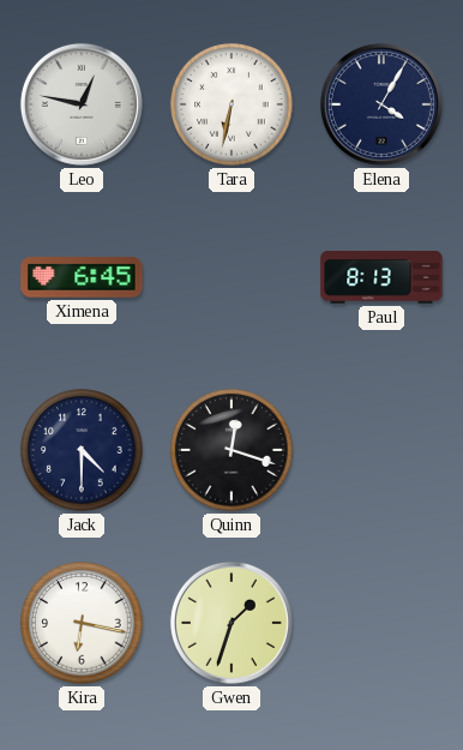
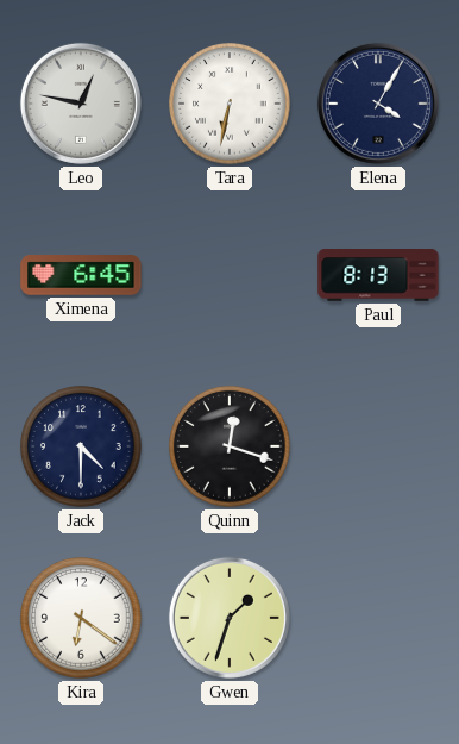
Kira: 6:17 -> 6:21 (81, 618)
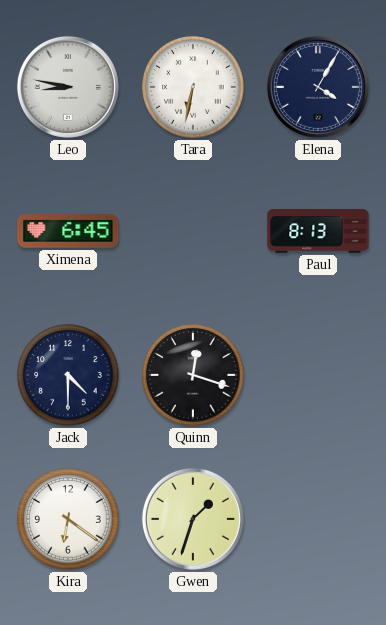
Leo: 12:47 -> 8:47 (68, 87)
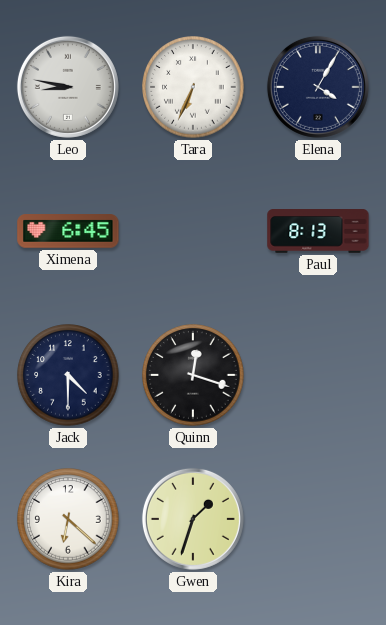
Tara: 6:32 -> 6:34 (193, 87)
Kira: 6:21 -> 6:22 (68, 519)
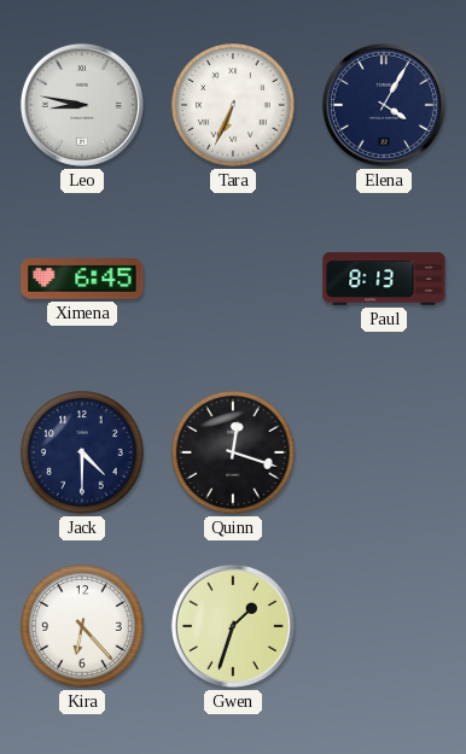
Kira: 6:22 -> 6:23 (82, 626)
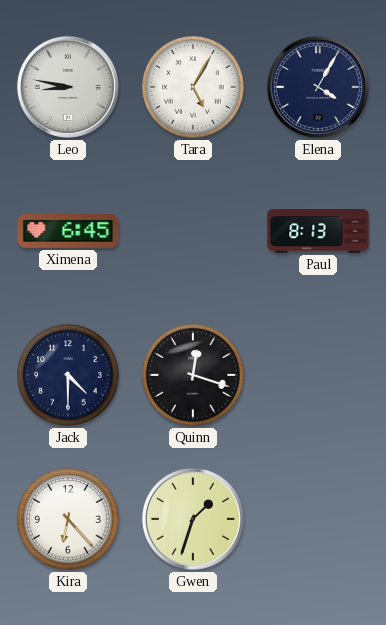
Tara: 6:34 -> 5:05 (193, 87)
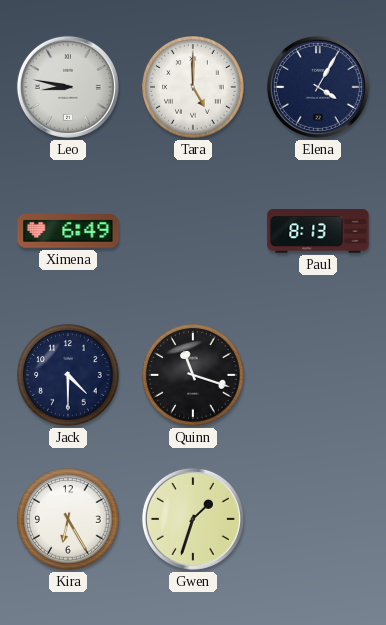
Tara: 5:05 -> 5:00 (193, 87)
Ximena: 6:45 -> 6:49 (68, 231)
Quinn: 12:18 -> 11:18 (193, 375)
Kira: 6:23 -> 6:25 (68, 519)
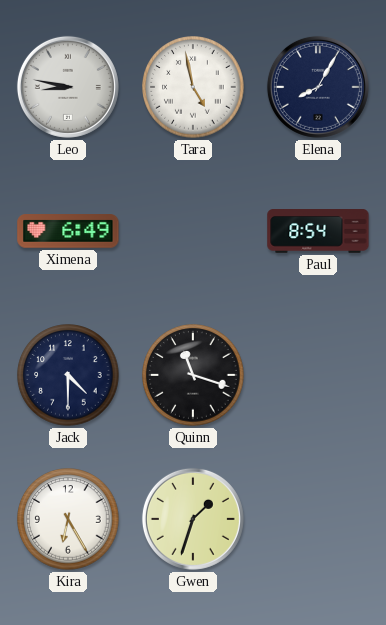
Tara: 5:00 -> 4:58 (193, 87)
Elena: 4:05 -> 8:05 (318, 87)
Paul: 8:13 -> 8:54 (318, 231)
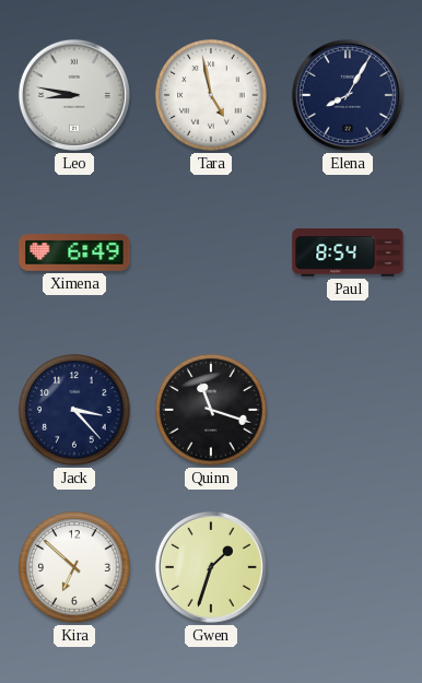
Jack: 4:30 -> 3:23 (74, 410)
Kira: 6:25 -> 6:52 (74, 567)
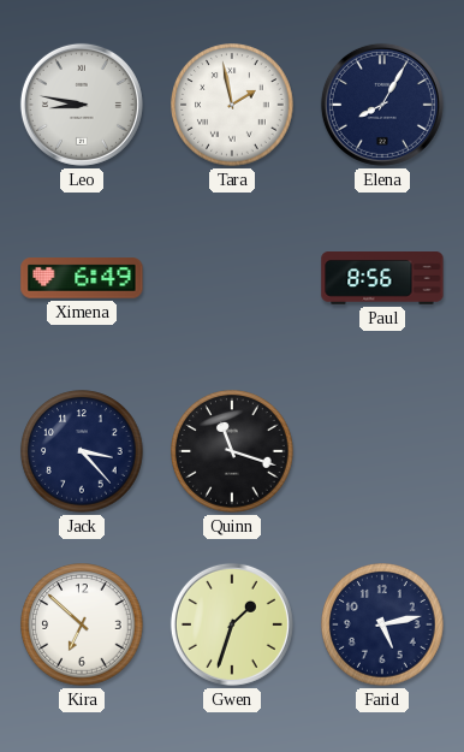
Tara: 4:58 -> 1:58 (232, 105)
Paul: 8:54 -> 8:56 (382, 278)
Farid: none -> 5:13 (382, 624)
